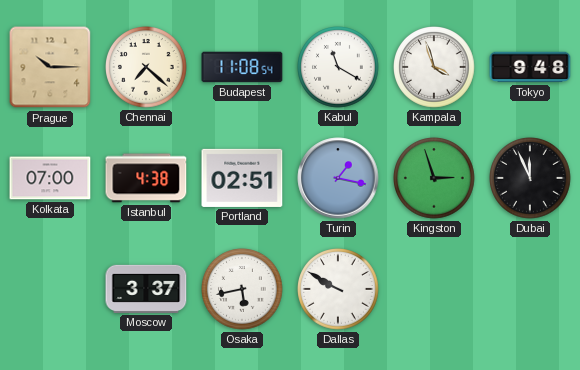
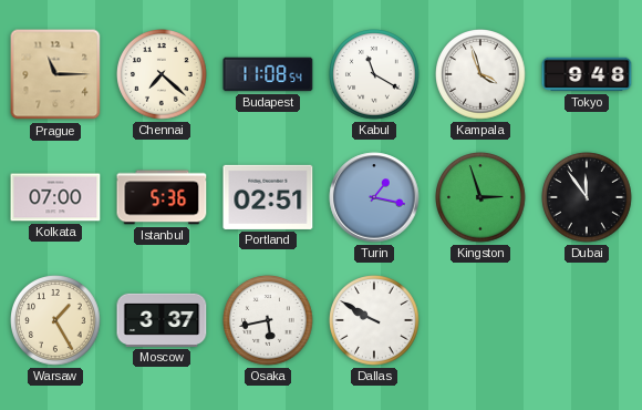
Prague: 10:15 -> 11:15 (55, 74)
Istanbul: 4:38 -> 5:36 (162, 197)
Dubai: 11:56 -> 11:54 (588, 198)
Warsaw: none -> 1:25 (56, 321)
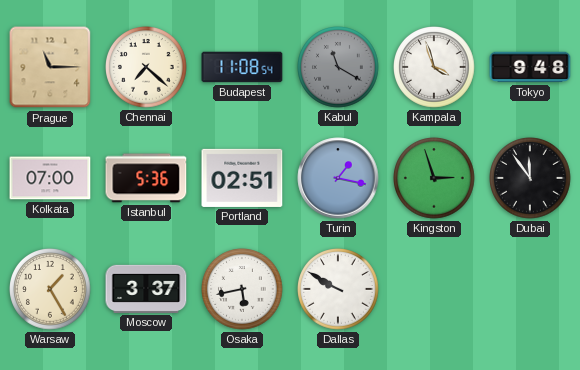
Kabul dial: white -> grey (339, 68)
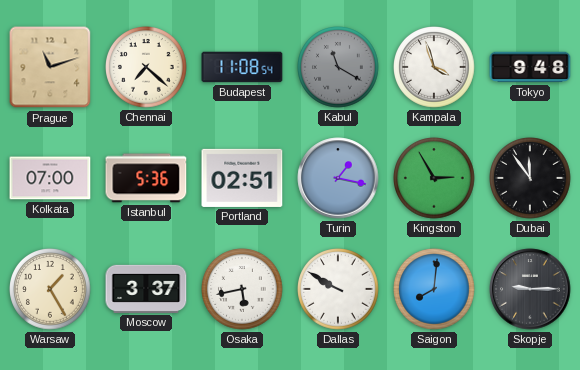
Prague: 11:15 -> 11:12 (50, 67)
Kingston: 2:57 -> 2:55 (435, 179)
Saigon: none -> 8:01 (435, 290)
Skopje: none -> 9:15 (530, 289)
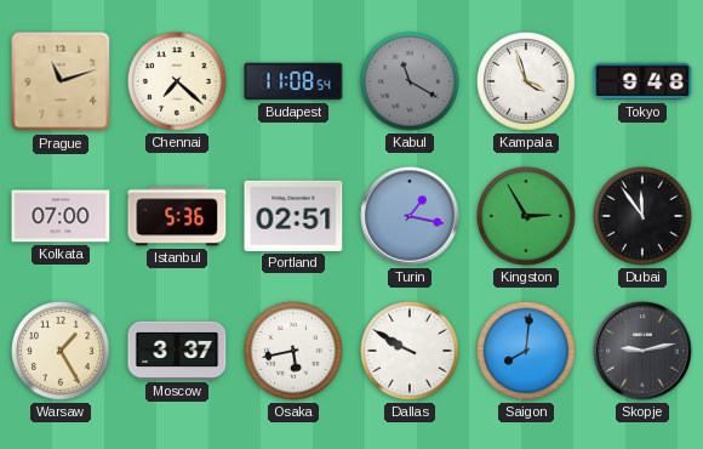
Skopje: 9:15 -> 9:13 (642, 351)
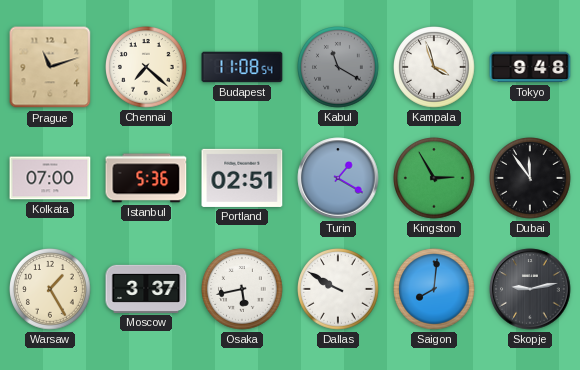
Turin: 1:17 -> 1:20 (338, 178)
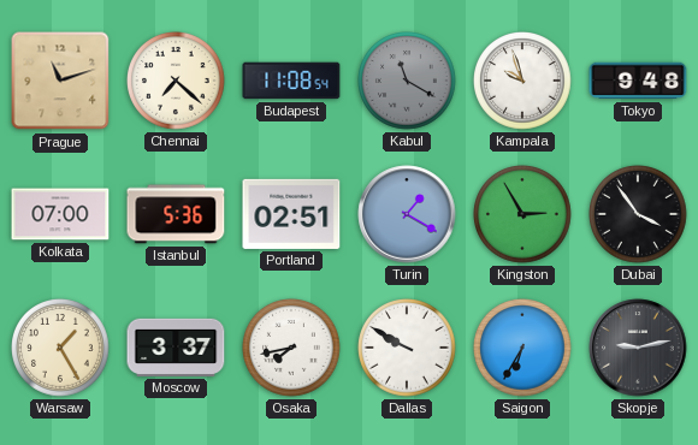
Kampala: 3:57 -> 9:57 (523, 82)
Dubai: 11:54 -> 3:54 (639, 215)
Osaka: 5:43 -> 7:43 (292, 349)
Saigon: 8:01 -> 6:35 (523, 349)
